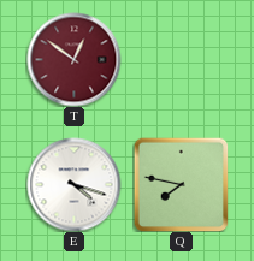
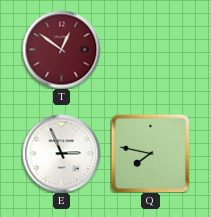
E: 4:18 -> 2:56 (61, 153)
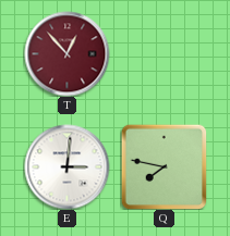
T: 12:51 -> 12:53 (66, 53)
E: 2:56 -> 3:01 (66, 166)
